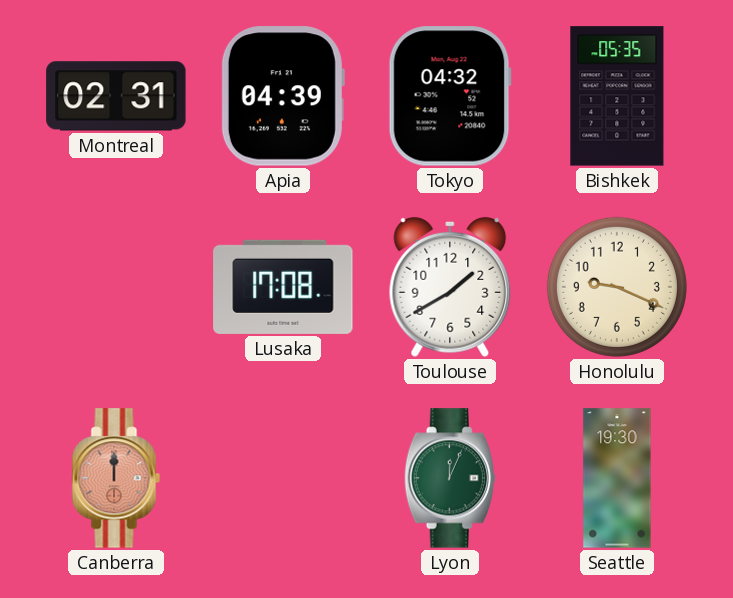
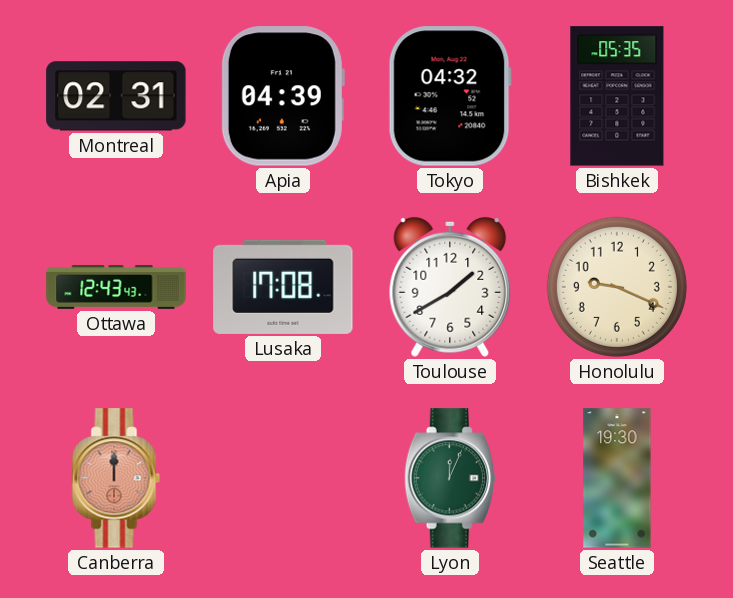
Ottawa: none -> 12:43 (116, 287)
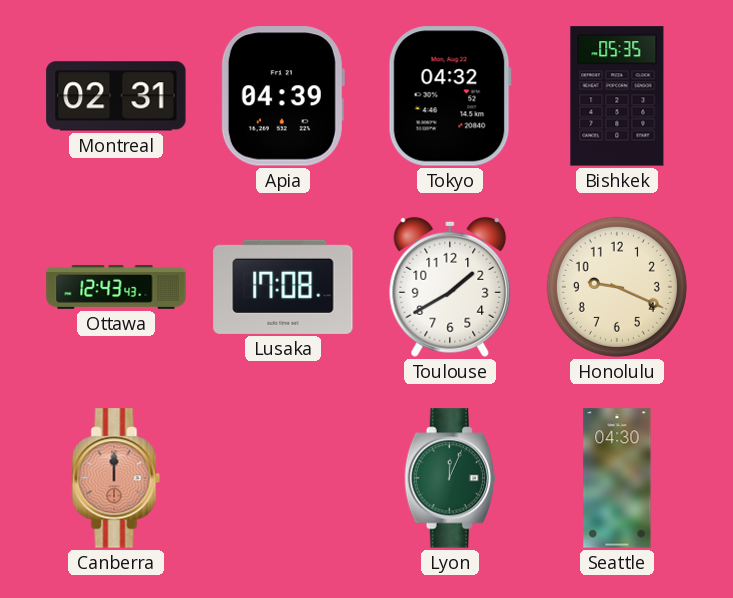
Seattle: 19:30 -> 04:30 (617, 478)
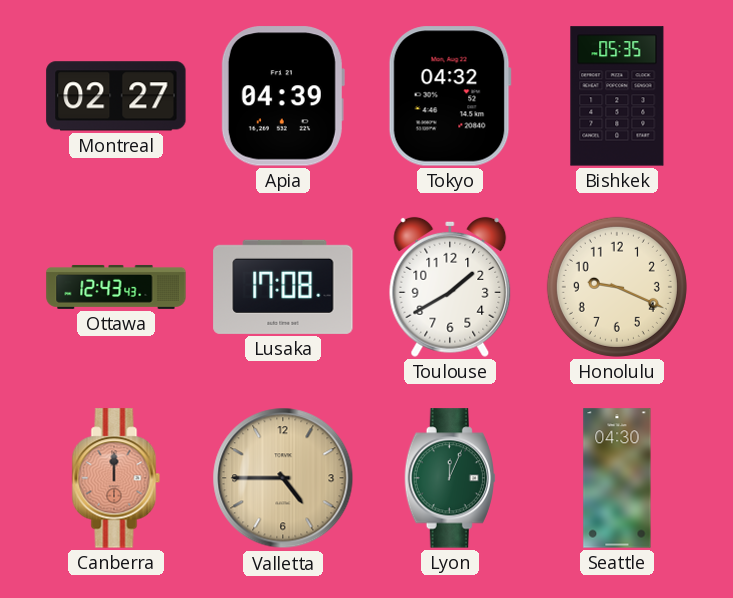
Montreal: 02:31 -> 02:27 (116, 96)
Valletta: none -> 4:45 (283, 478)
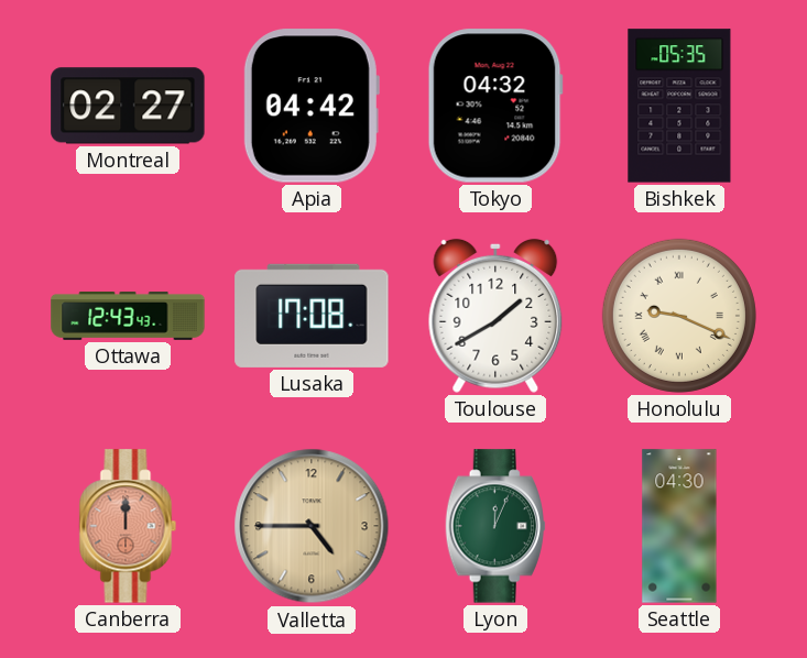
Apia: 04:39 -> 04:42 (312, 106)
Honolulu numerals: Arabic -> Roman (679, 316)
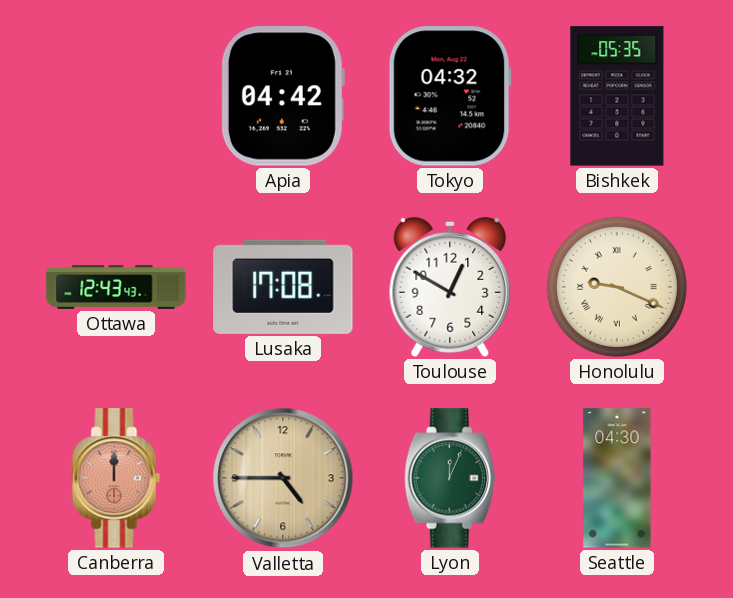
Montreal: 02:27 -> none (128, 106)
Toulouse: 1:40 -> 12:50 (450, 287)
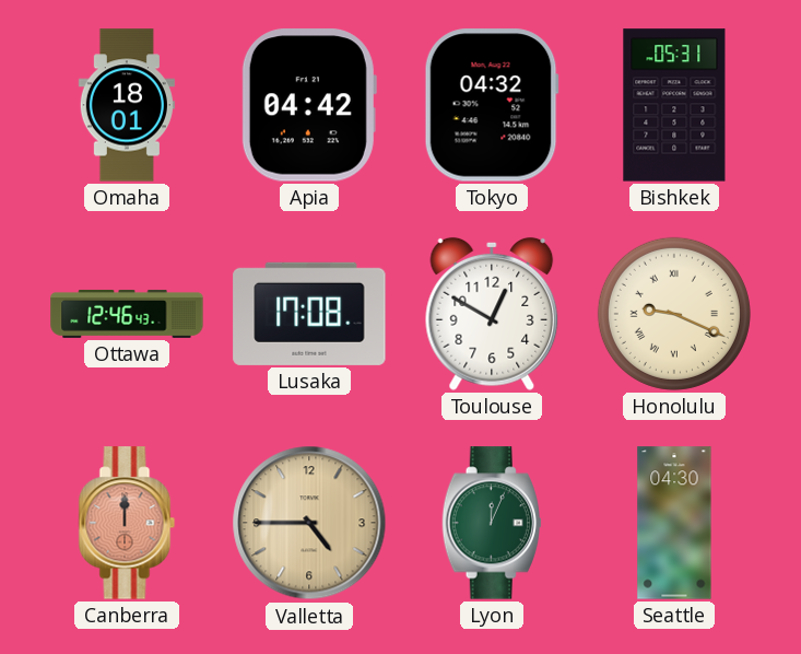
Omaha: none -> 18:01 (127, 105)
Bishkek: 05:35 -> 05:31 (674, 105)
Ottawa: 12:43 -> 12:46 (127, 314)
